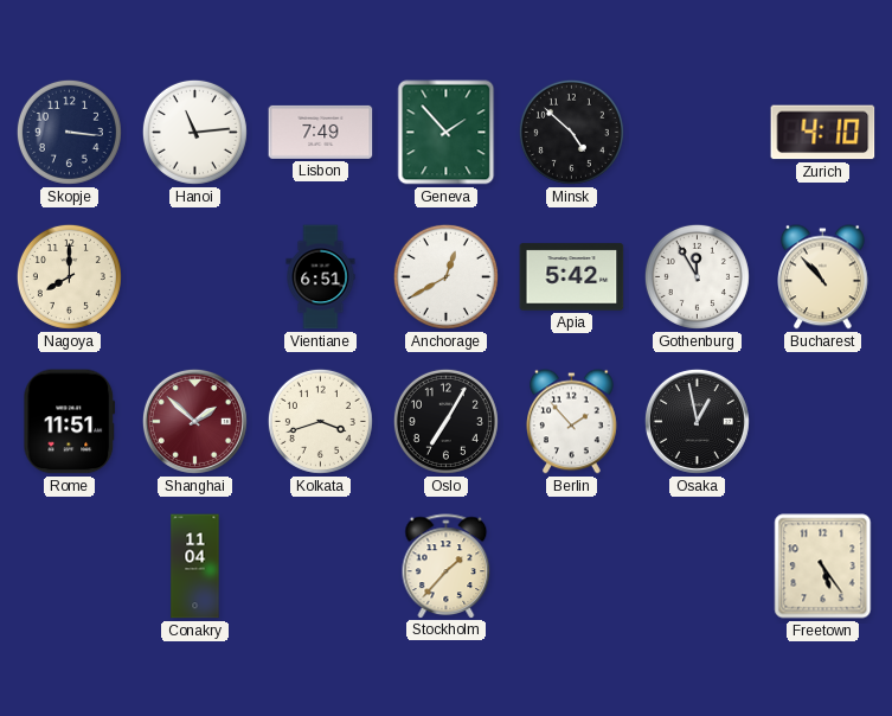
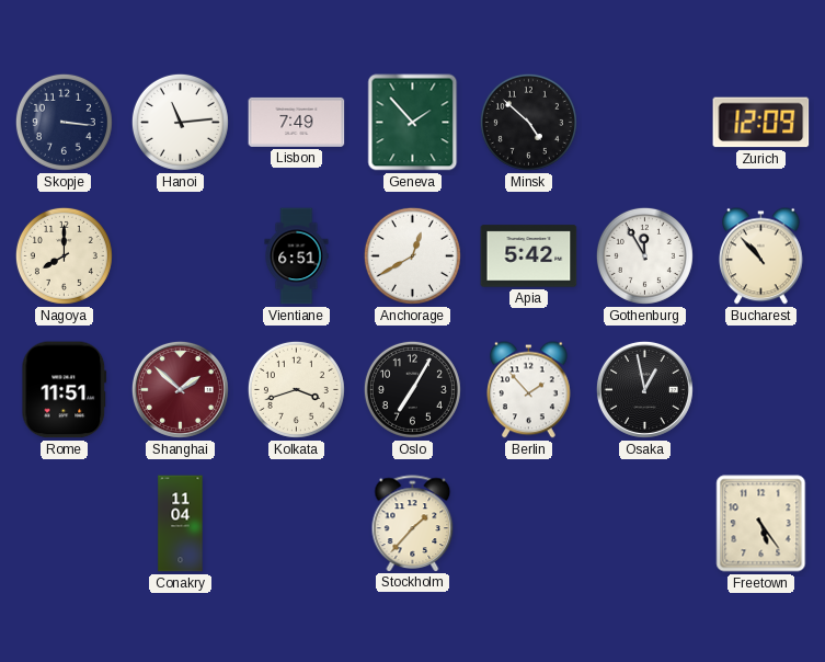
Zurich: 4:10 -> 12:09 (761, 123)
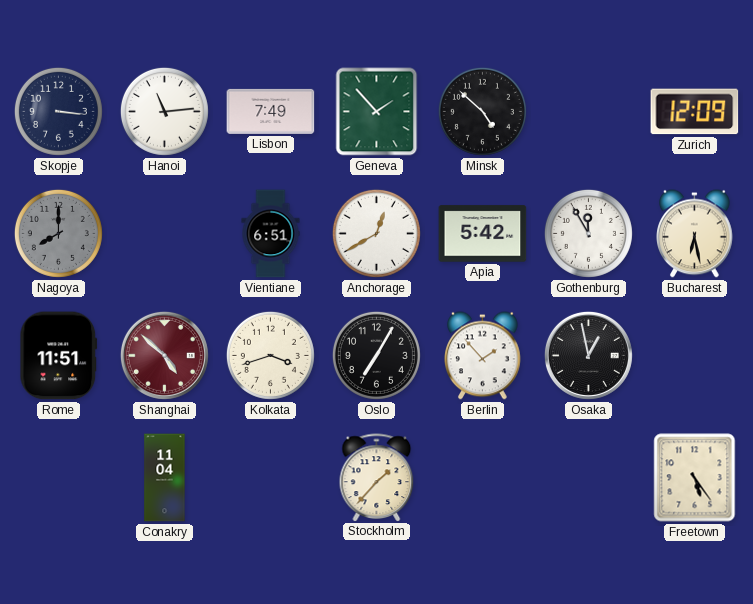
Nagoya dial: cream -> grey (58, 233)
Bucharest: 10:53 -> 6:28 (695, 234)
Shanghai: 1:52 -> 4:52 (164, 355)
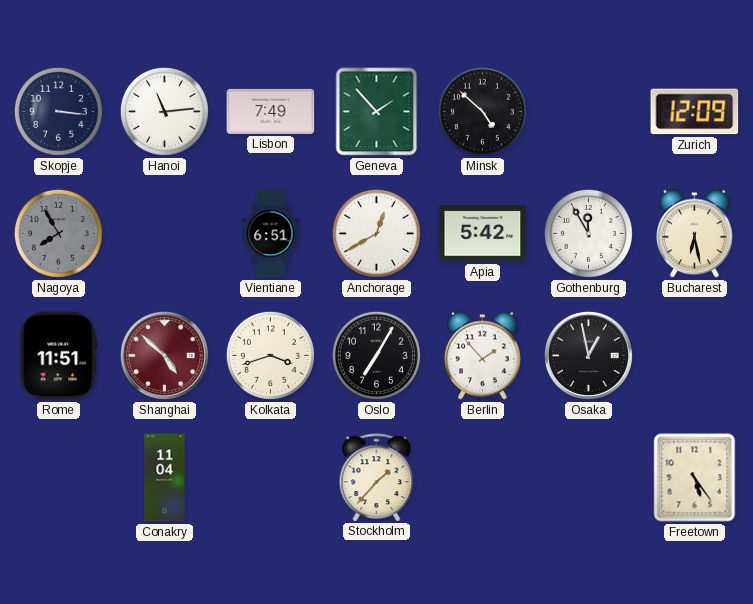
Nagoya: 8:00 -> 7:55 (58, 233)
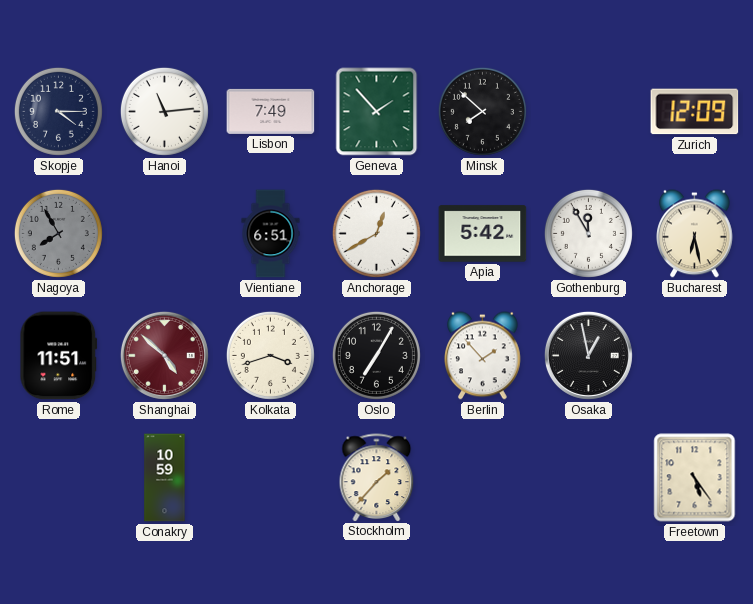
Skopje: 3:16 -> 4:15 (58, 111)
Minsk: 4:52 -> 7:52 (482, 111)
Conakry: 11:04 -> 10:59 (165, 478)
